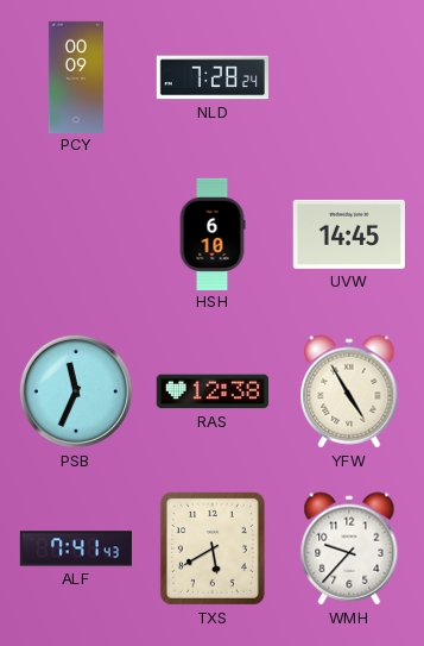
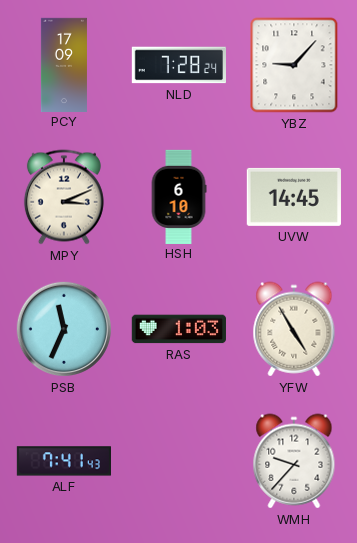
PCY: 00:09 -> 17:09 (64, 64)
YBZ: none -> 9:07 (294, 65)
MPY: none -> 3:11 (64, 197)
RAS: 12:38 -> 1:03 (179, 329)
TXS: 5:40 -> none (213, 548)
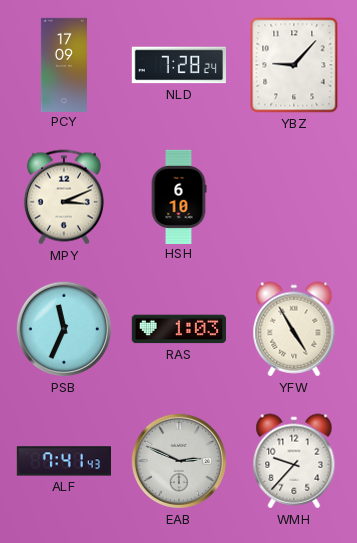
UVW: 14:45 -> none (294, 197)
EAB: none -> 2:49 (179, 461)
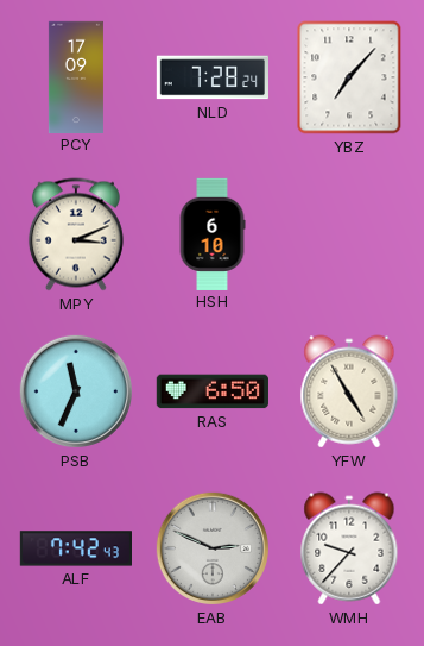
YBZ: 9:07 -> 7:07 (349, 77)
RAS: 1:03 -> 6:50 (213, 391)
ALF: 7:41 -> 7:42 (75, 548)
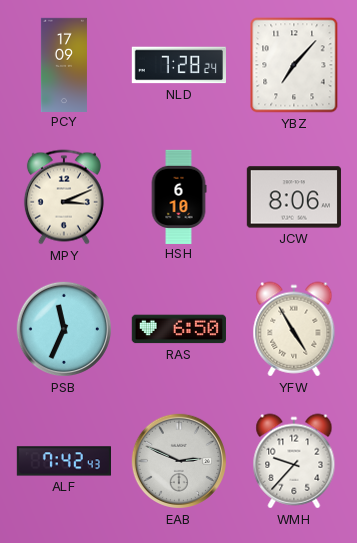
JCW: none -> 8:06 (294, 197)
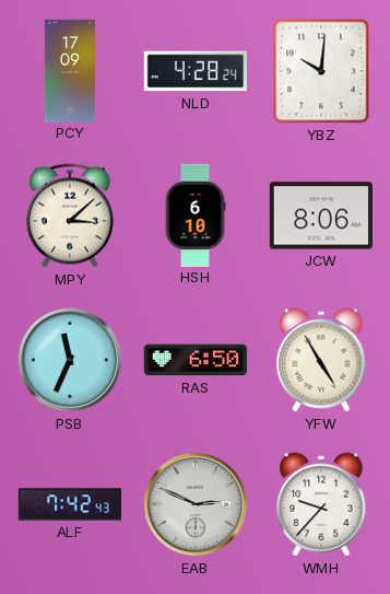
NLD: 7:28 -> 4:28 (194, 71)
YBZ: 7:07 -> 10:01 (321, 71)
MPY: 3:11 -> 3:08 (70, 216)
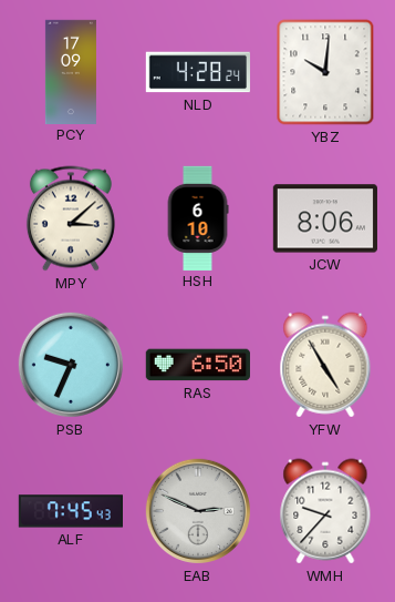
PSB: 11:34 -> 9:34 (71, 365)
ALF: 7:42 -> 7:45 (70, 511)
